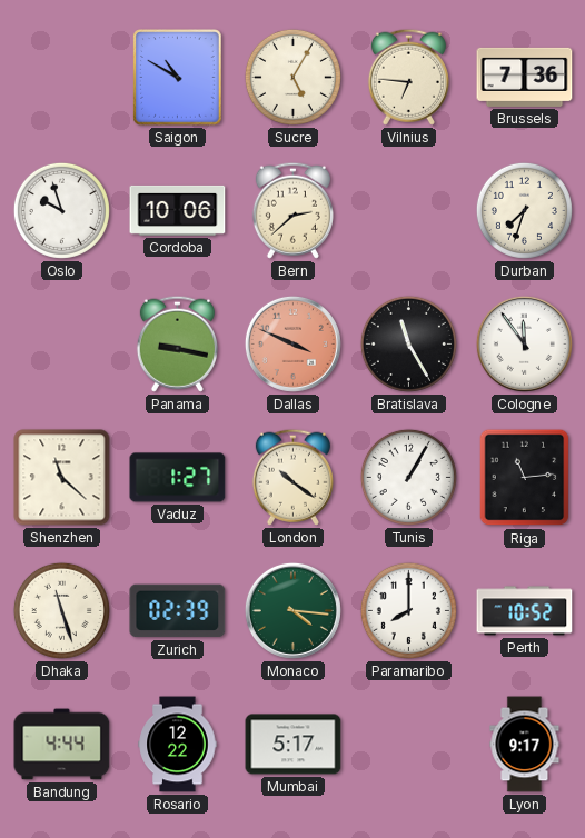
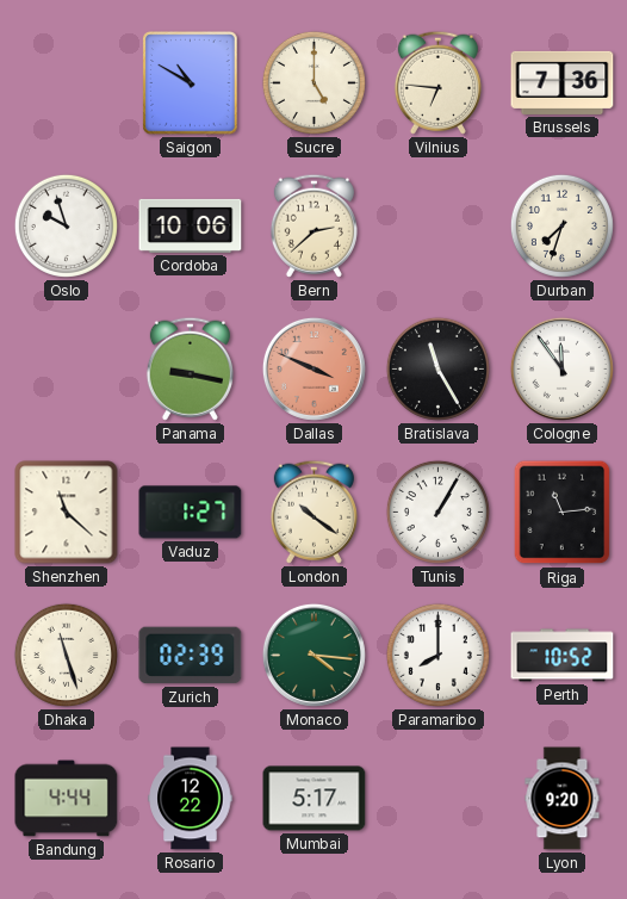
Sucre: 5:05 -> 5:00 (313, 82)
Lyon: 9:17 -> 9:20 (563, 799)
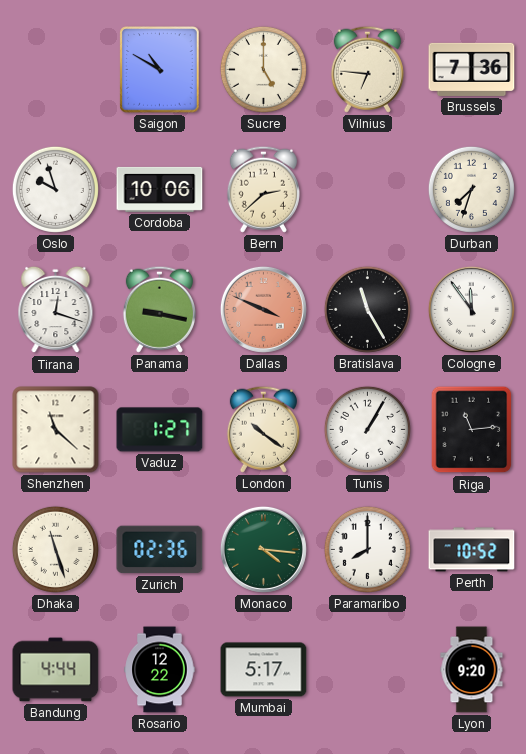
Tirana: none -> 12:18 (56, 310)
Zurich: 02:39 -> 02:36 (160, 550)
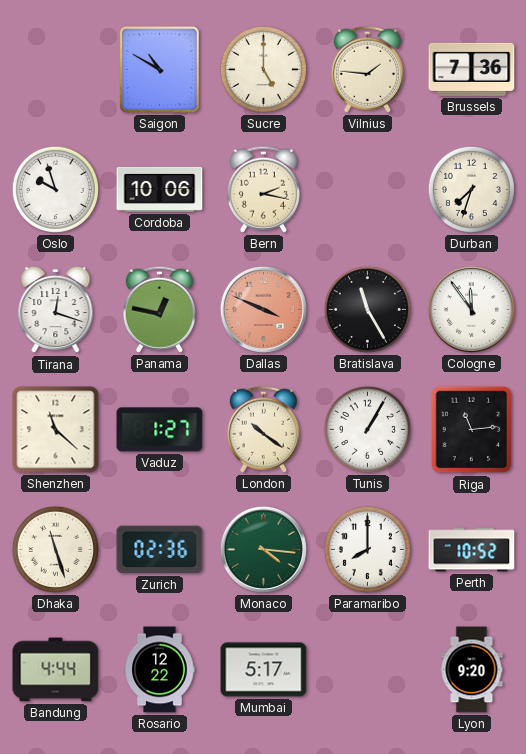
Vilnius: 6:46 -> 1:46 (367, 69)
Bern: 2:38 -> 2:17 (263, 189)
Panama: 9:17 -> 12:47 (159, 309)
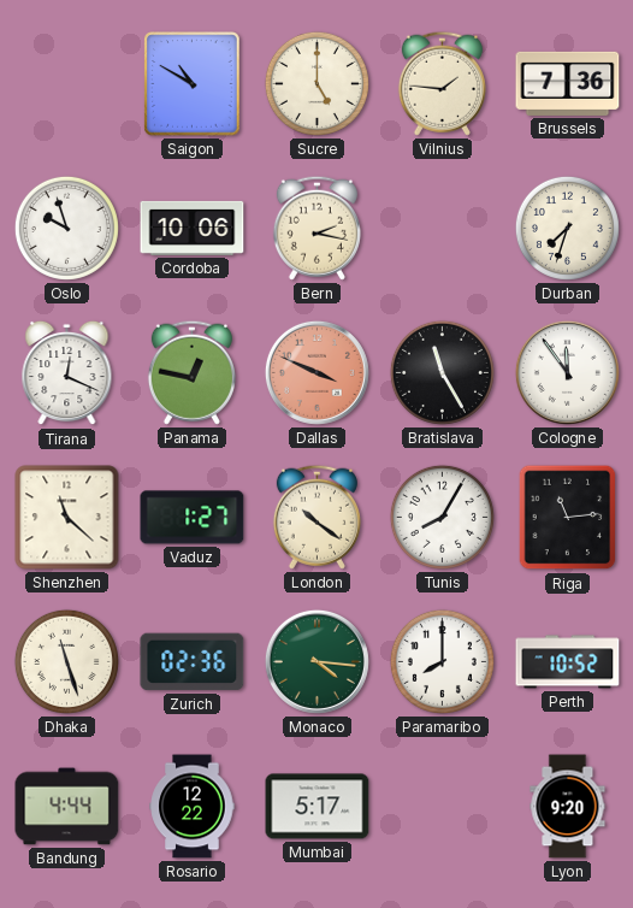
Tirana: 12:18 -> 12:19 (67, 373)
Tunis: 1:05 -> 8:05 (442, 517)
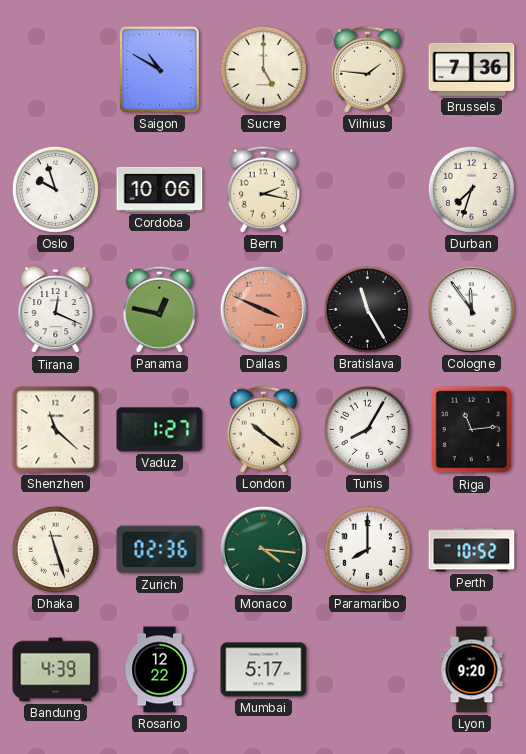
Bandung: 4:44 -> 4:39 (56, 670)
